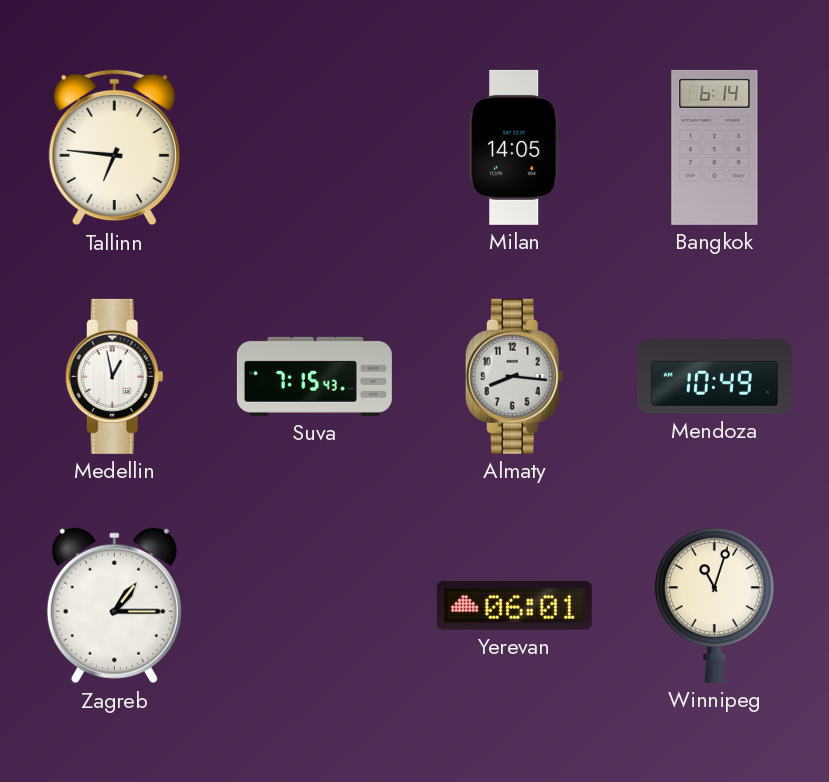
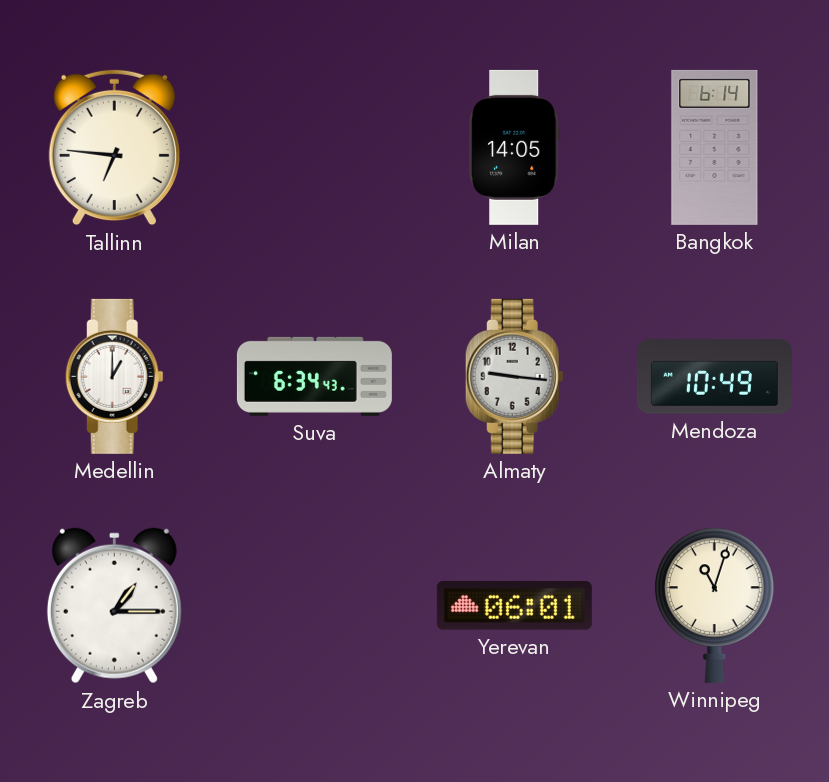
Medellin: 12:58 -> 1:00 (114, 376)
Suva: 7:15 -> 6:34 (314, 376)
Almaty: 8:16 -> 9:16 (514, 376)
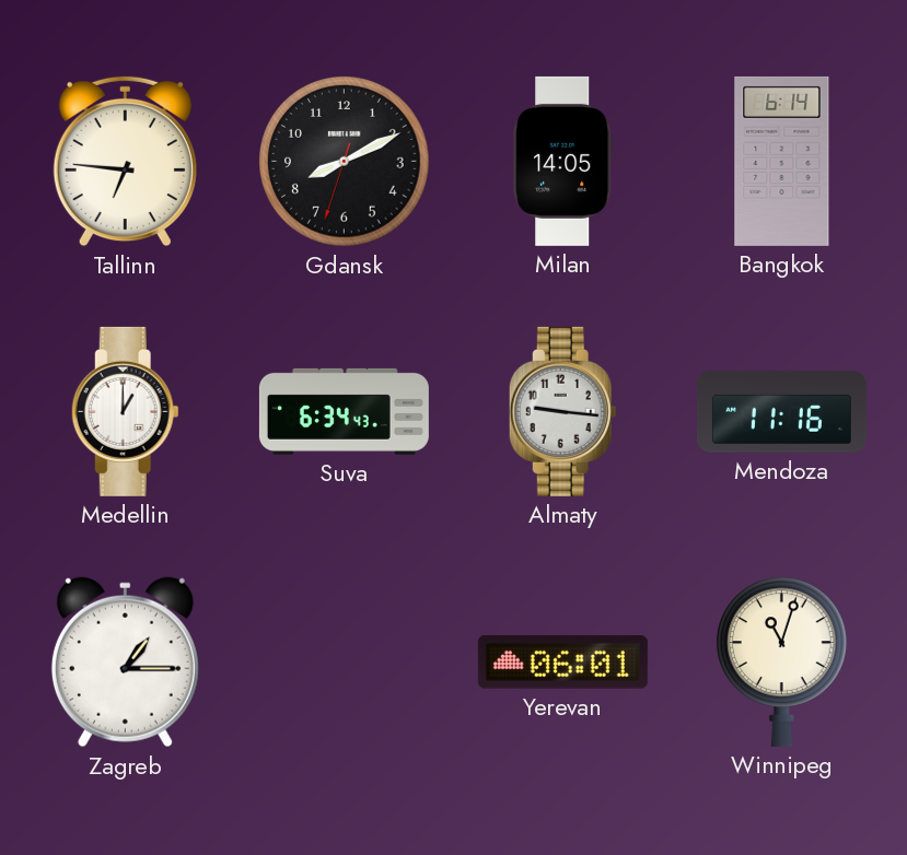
Gdansk: none -> 8:10 (345, 162)
Mendoza: 10:49 -> 11:16 (781, 412)
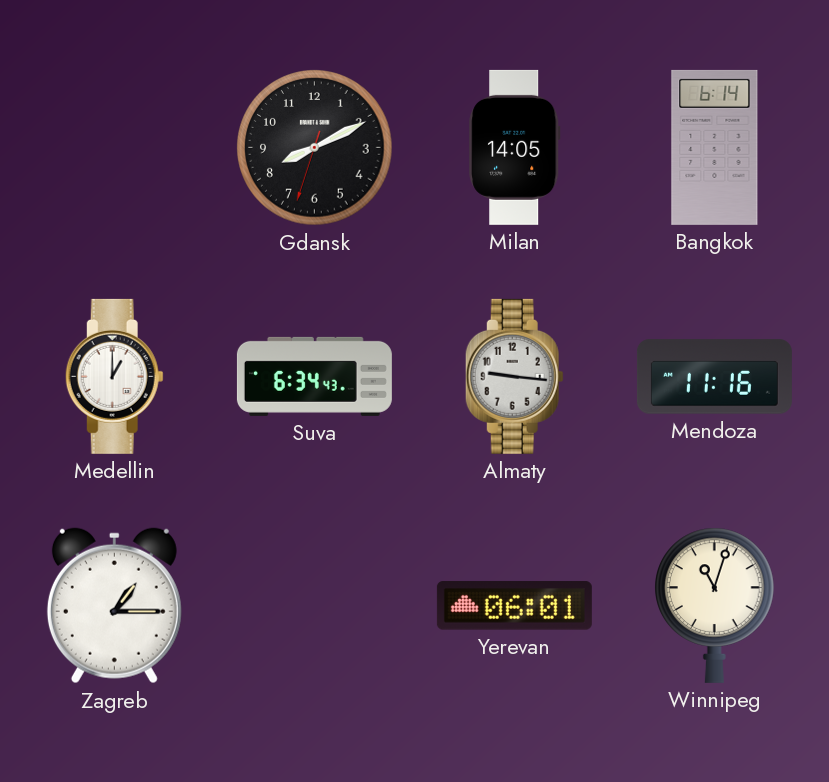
Tallinn: 6:46 -> none (125, 162)
